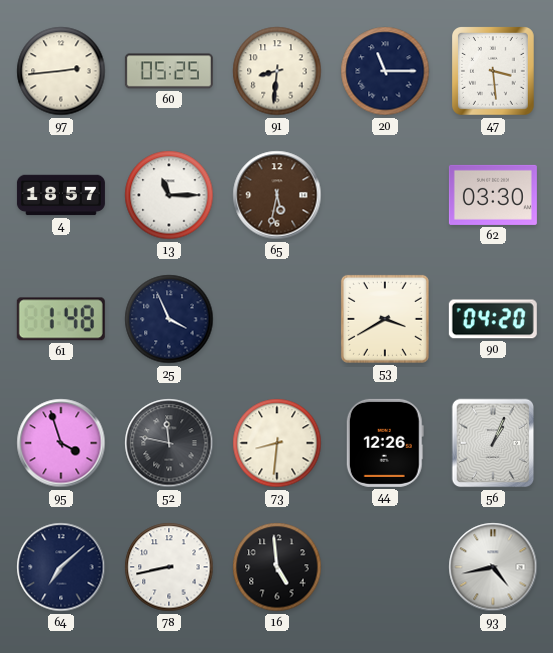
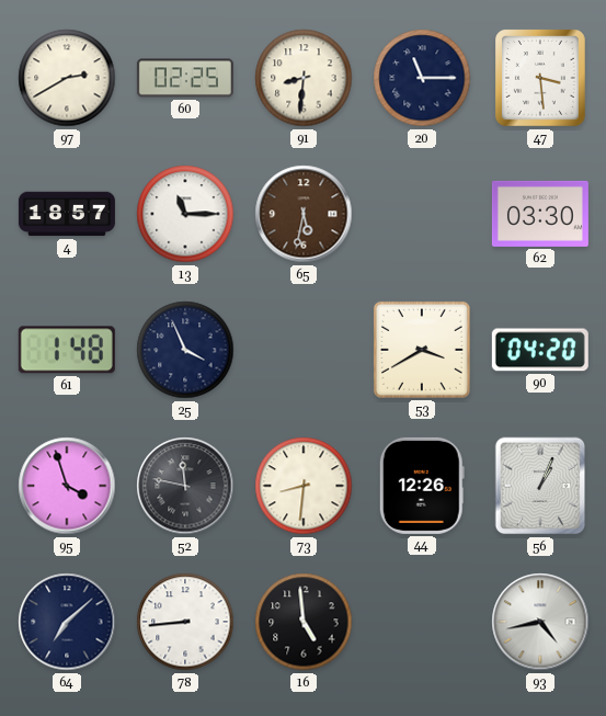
97: 2:44 -> 2:40 (67, 78)
60: 05:25 -> 02:25 (185, 78)
78: 8:43 -> 8:44 (185, 622)
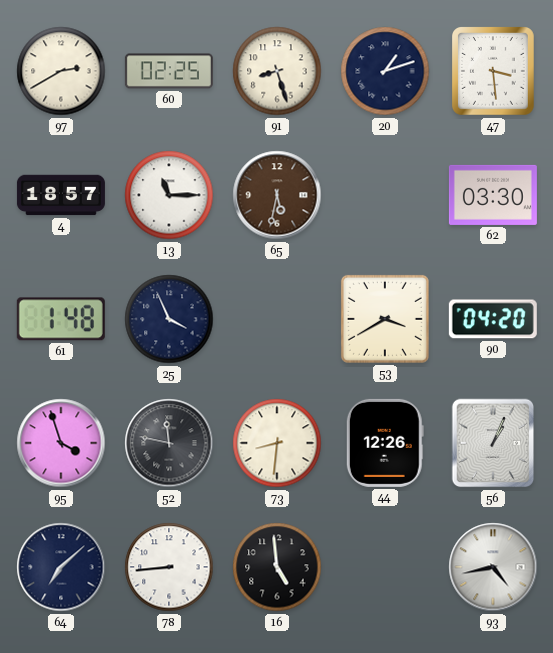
91: 8:31 -> 8:27 (277, 71)
20: 11:15 -> 1:12 (385, 71)
